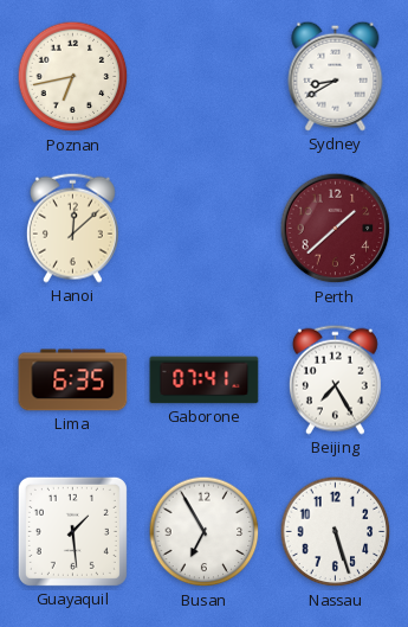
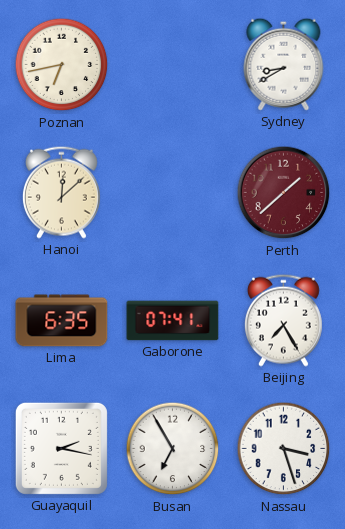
Guayaquil: 1:29 -> 2:17 (61, 448)
Nassau: 5:27 -> 3:27 (284, 449)
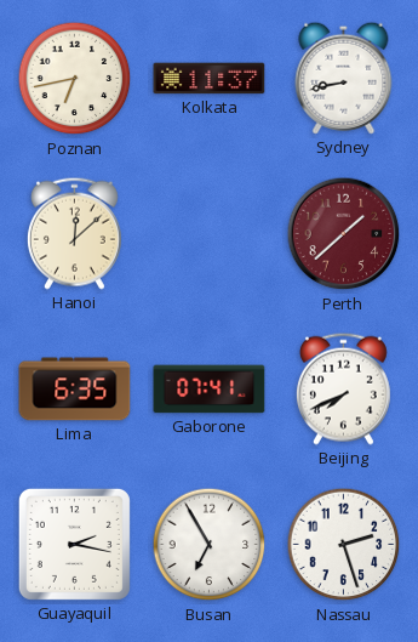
Kolkata: none -> 11:37 (210, 79)
Sydney: 8:40 -> 8:43 (344, 78)
Beijing: 7:25 -> 7:41 (343, 388)
Nassau: 3:27 -> 2:27 (344, 545)
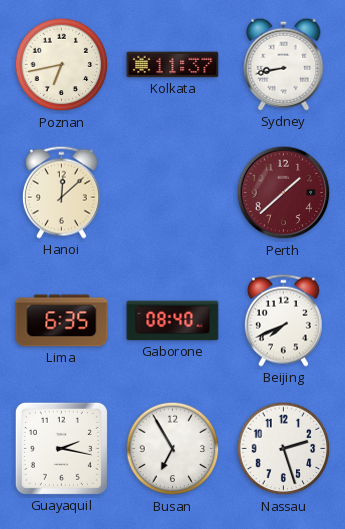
Gaborone: 07:41 -> 08:40 (173, 321)
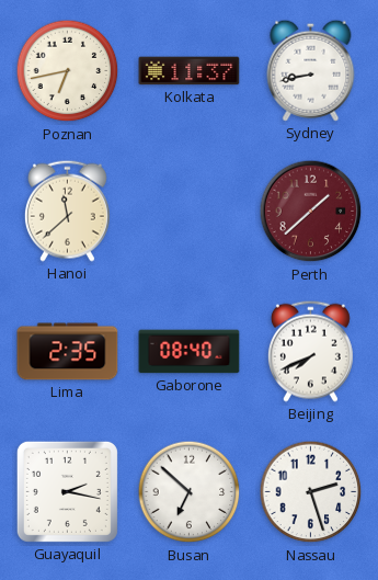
Hanoi: 12:08 -> 11:38 (67, 211)
Lima: 6:35 -> 2:35 (68, 352)
Busan: 6:55 -> 6:52 (190, 492)
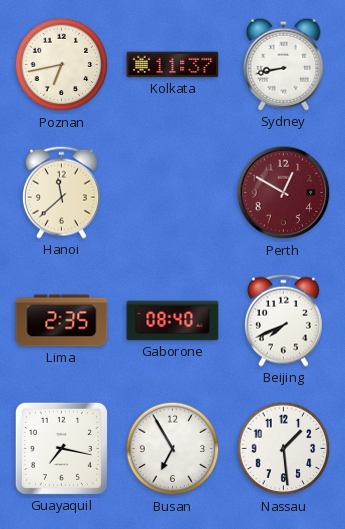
Perth: 1:38 -> 12:50 (284, 193)
Guayaquil: 2:17 -> 7:17 (61, 448)
Busan: 6:52 -> 6:55 (173, 449)
Nassau: 2:27 -> 1:29 (284, 449)
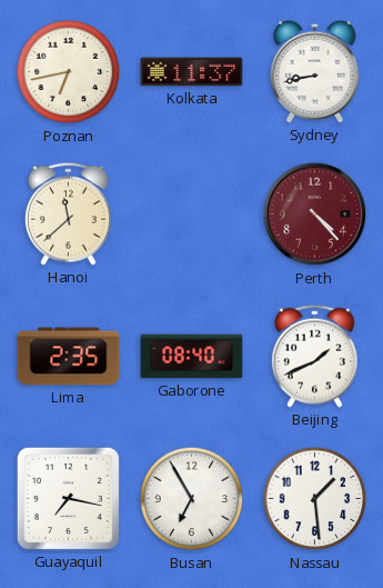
Perth: 12:50 -> 4:23 (315, 215)
Beijing: 7:41 -> 1:41 (314, 356)
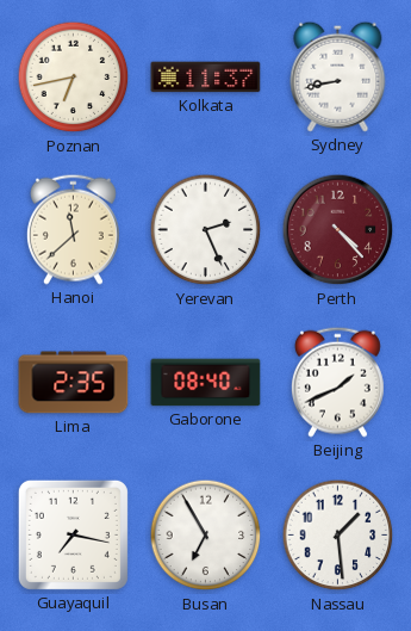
Yerevan: none -> 2:26 (206, 230)
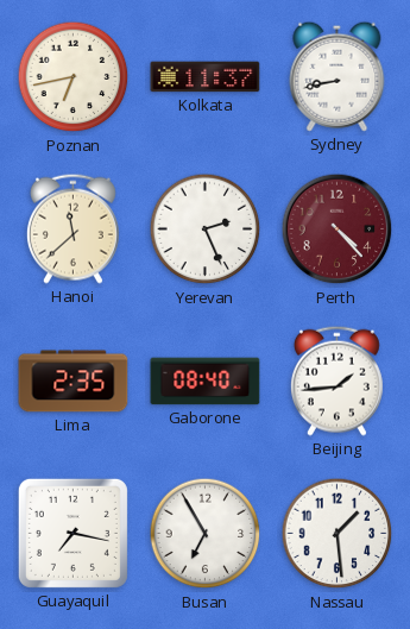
Beijing: 1:41 -> 1:44 (336, 380)
